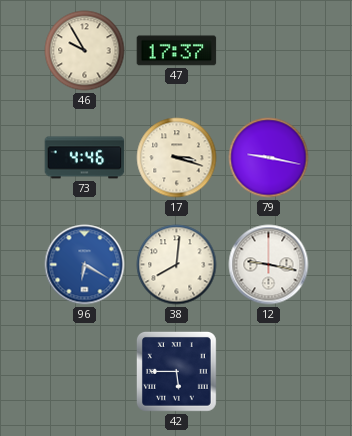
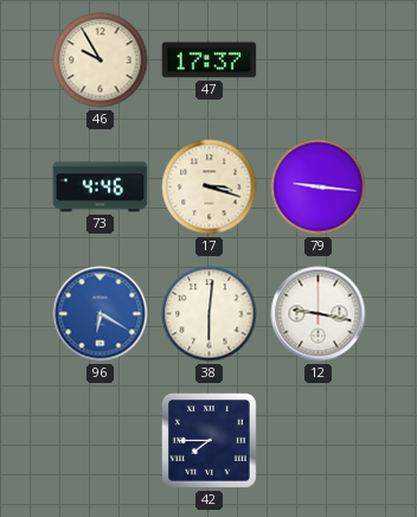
79: 9:17 -> 9:16 (319, 187)
38: 8:01 -> 6:01 (210, 314)
42: 5:45 -> 7:45 (208, 440)
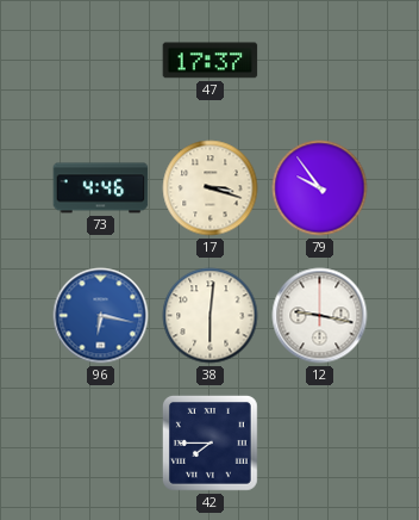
46: 9:55 -> none (101, 60)
79: 9:16 -> 9:54 (320, 188)
96: 6:20 -> 6:17 (101, 316)
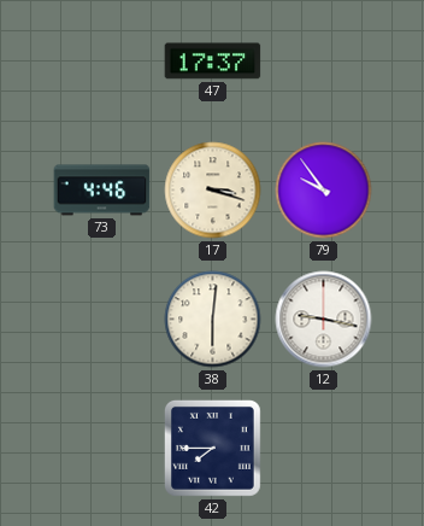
96: 6:17 -> none (101, 316)
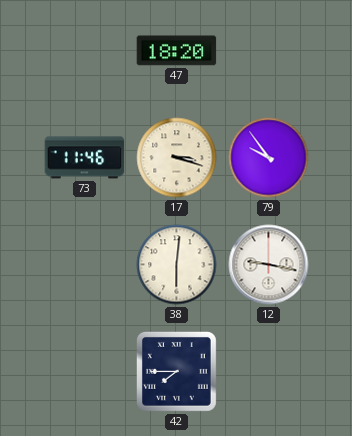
47: 17:37 -> 18:20 (177, 51)
73: 4:46 -> 11:46 (85, 158)
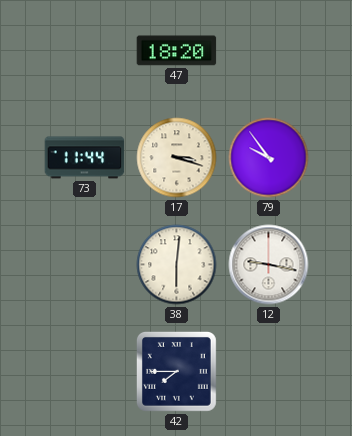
73: 11:46 -> 11:44 (85, 158)
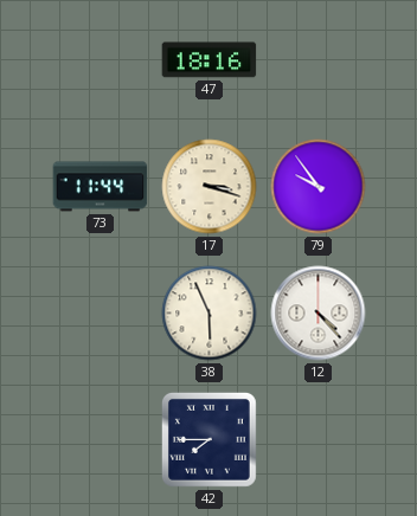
47: 18:20 -> 18:16 (210, 60)
38: 6:01 -> 5:56 (210, 314)
12: 9:17 -> 4:23 (319, 314)
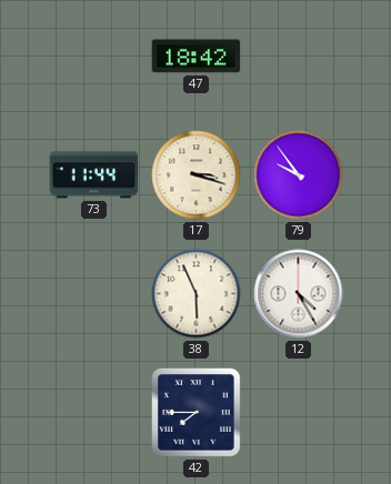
47: 18:16 -> 18:42 (197, 57)
12: 4:23 -> 4:25 (299, 294)
